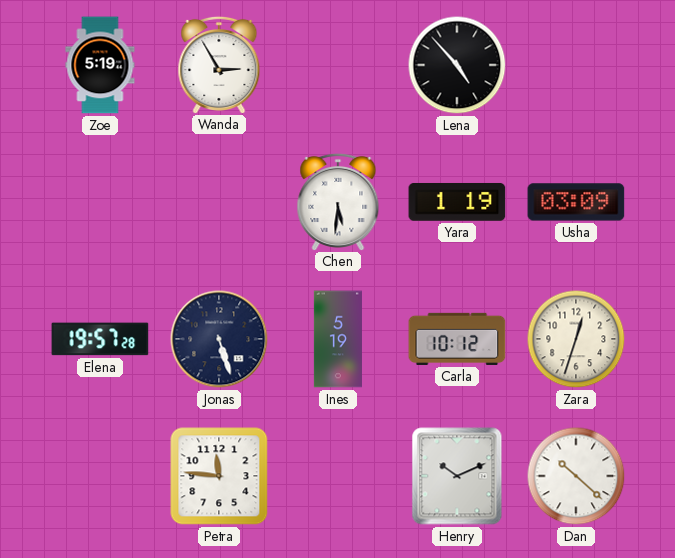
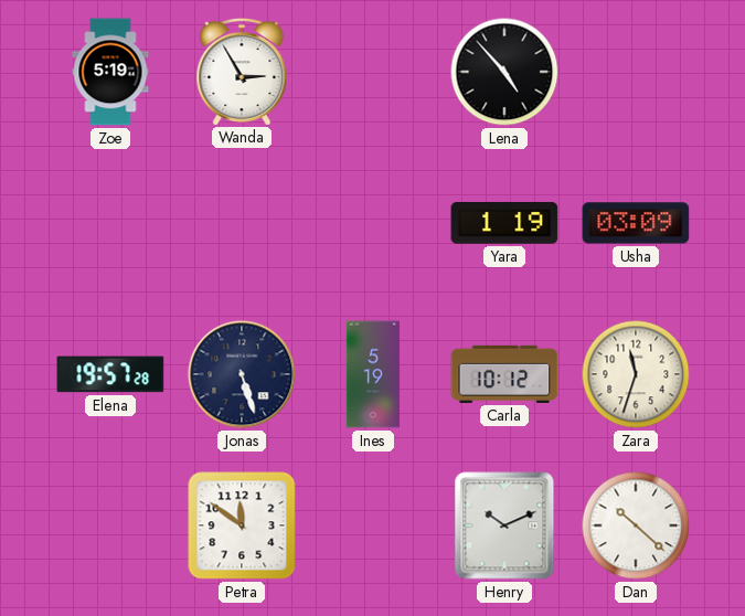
Chen: 5:31 -> none (338, 201)
Zara: 12:33 -> 11:33 (636, 374)
Petra: 11:46 -> 11:51 (242, 525)
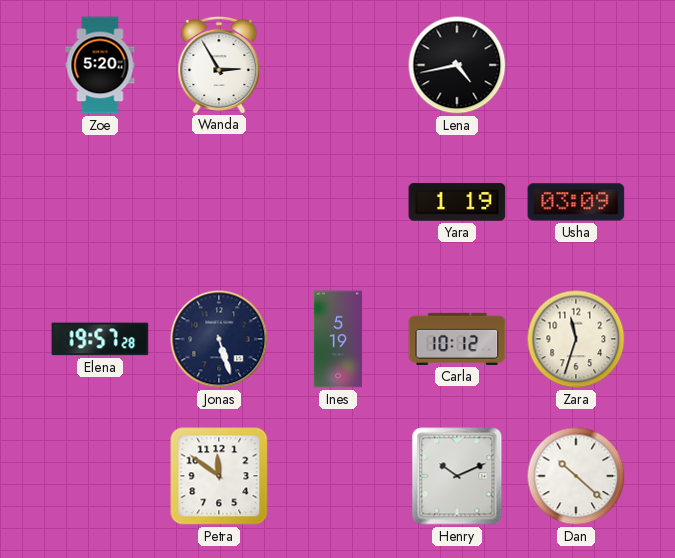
Zoe: 5:19 -> 5:20 (100, 65)
Lena: 4:53 -> 4:43 (457, 65)
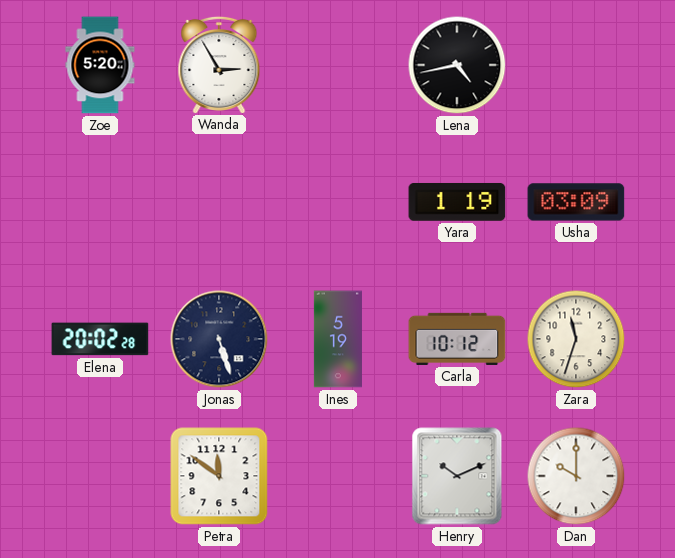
Elena: 19:57 -> 20:02 (100, 339)
Dan: 10:22 -> 10:00 (576, 476)
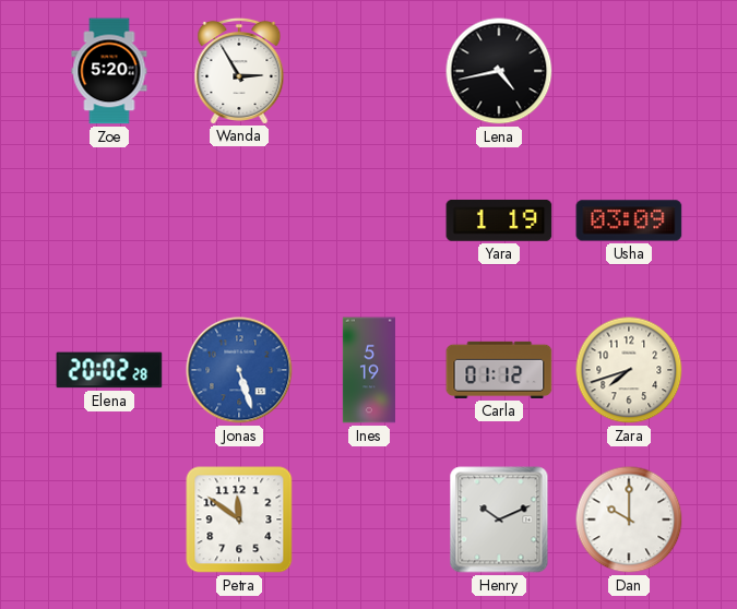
Jonas dial: navy -> blue (239, 370)
Carla: 10:12 -> 01:12 (499, 370)
Zara: 11:33 -> 7:42 (629, 370)
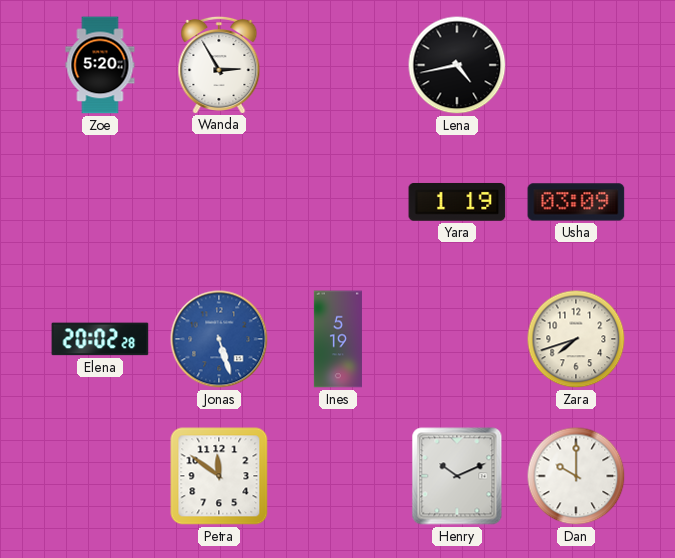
Carla: 01:12 -> none (499, 370)
